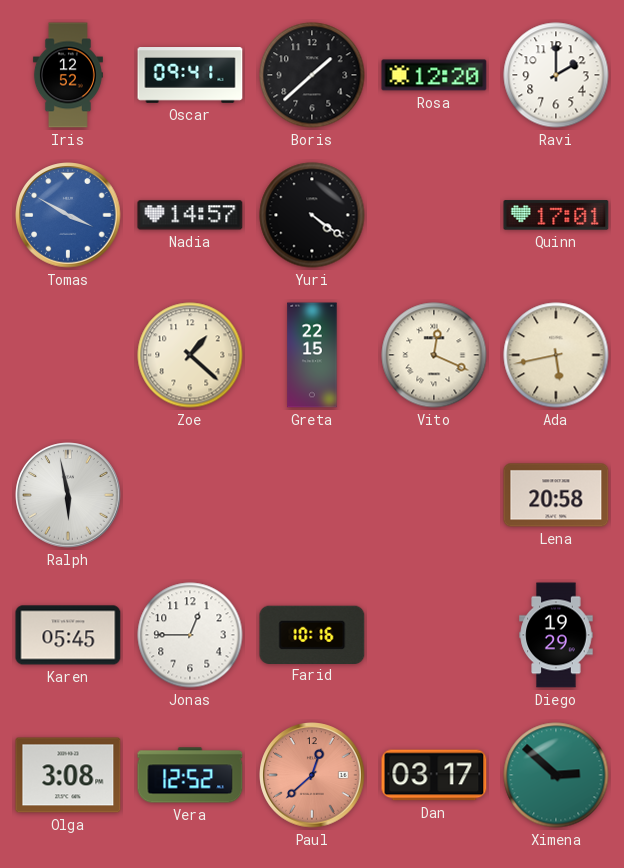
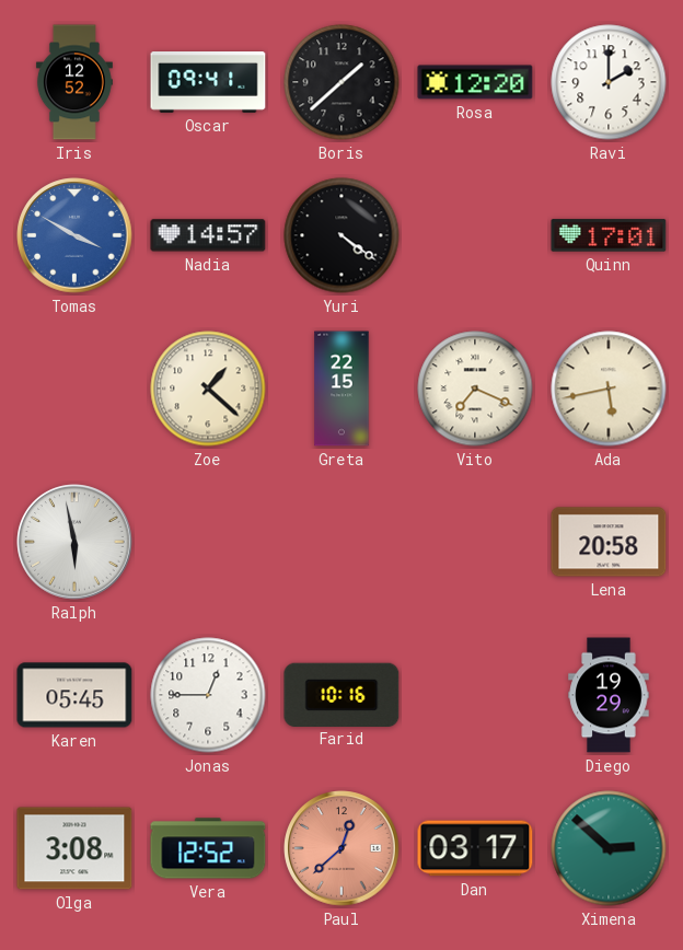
Vito: 12:19 -> 7:19 (475, 389)
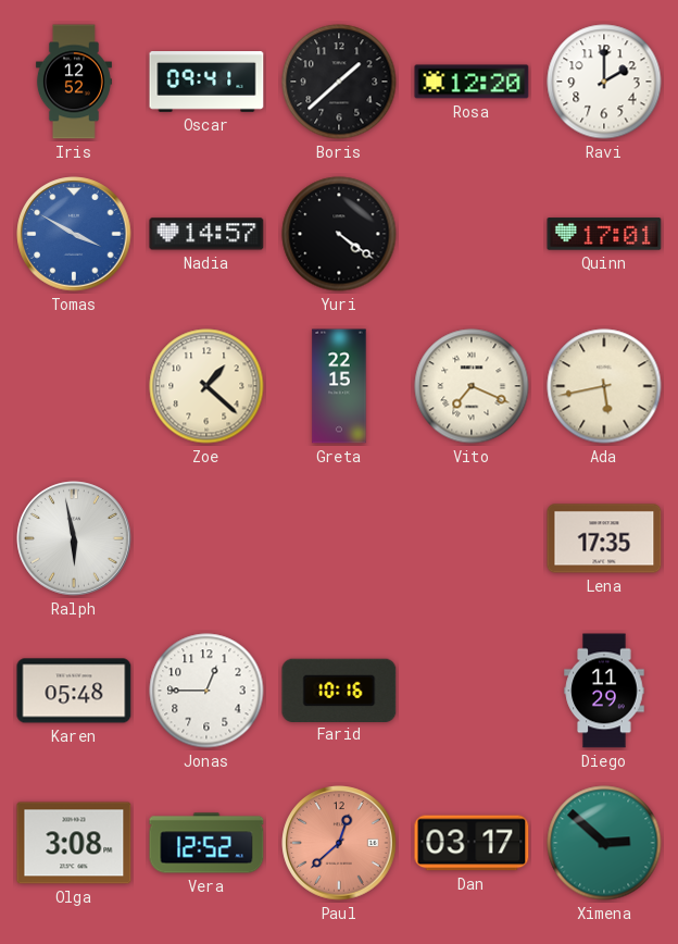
Lena: 20:58 -> 17:35 (604, 538)
Karen: 05:45 -> 05:48 (74, 691)
Diego: 19:29 -> 11:29 (604, 691)
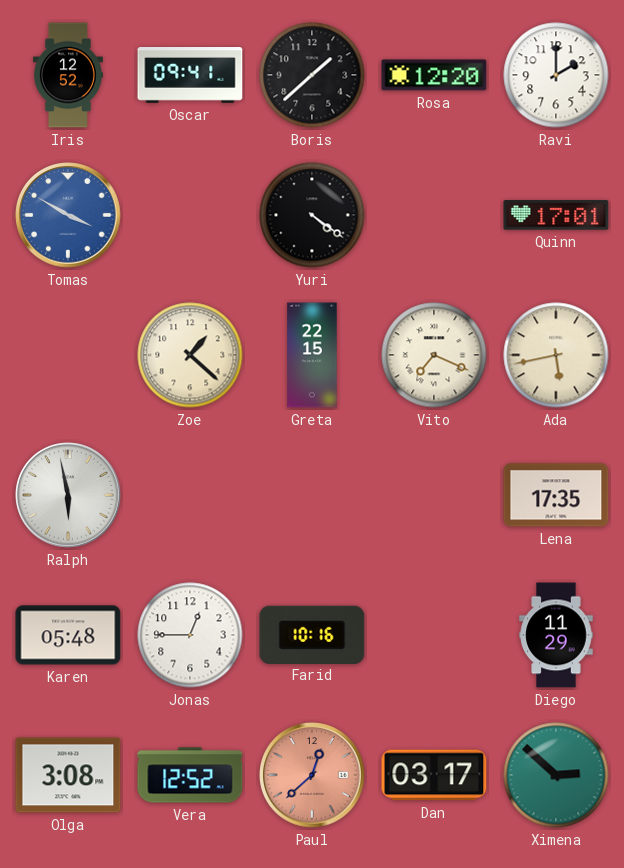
Nadia: 14:57 -> none (206, 234)
